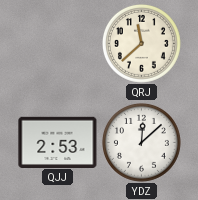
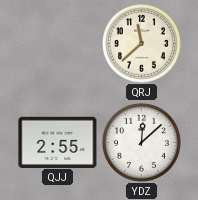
QJJ: 2:53 -> 2:55 (58, 142)
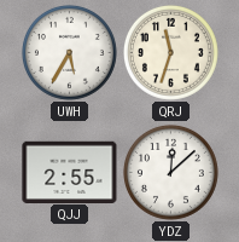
UWH: none -> 5:35 (69, 52)
QRJ: 11:38 -> 11:33 (170, 52)
